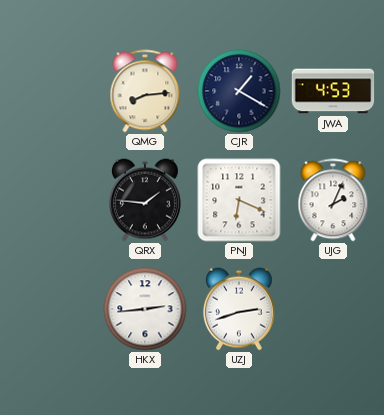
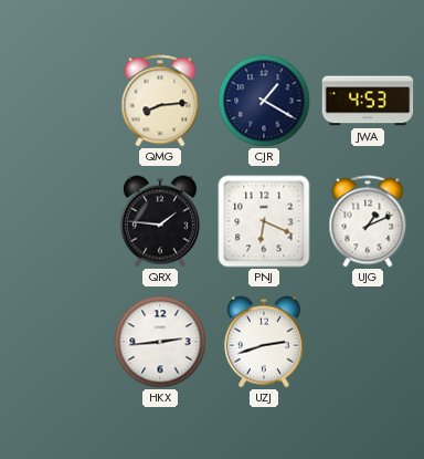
UJG: 2:04 -> 1:11 (368, 221)
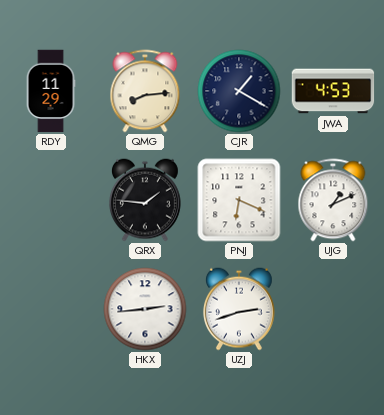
RDY: none -> 11:29 (51, 91)
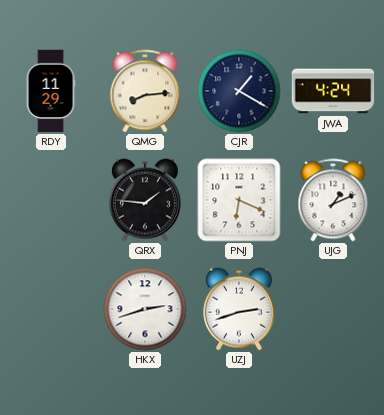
JWA: 4:53 -> 4:24 (333, 91)
HKX: 2:44 -> 2:42 (145, 309)
